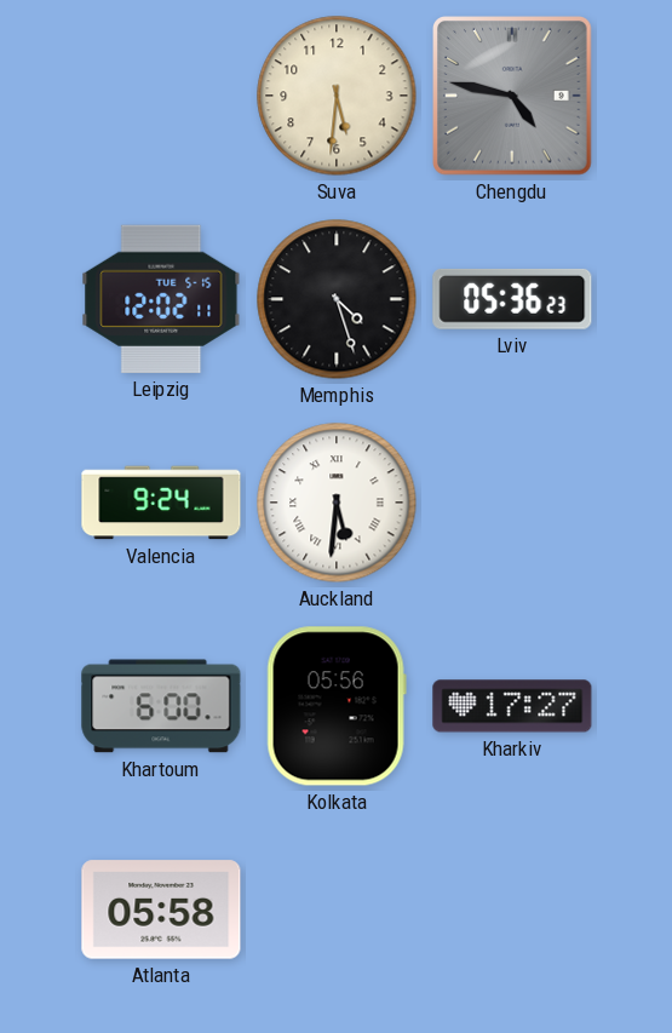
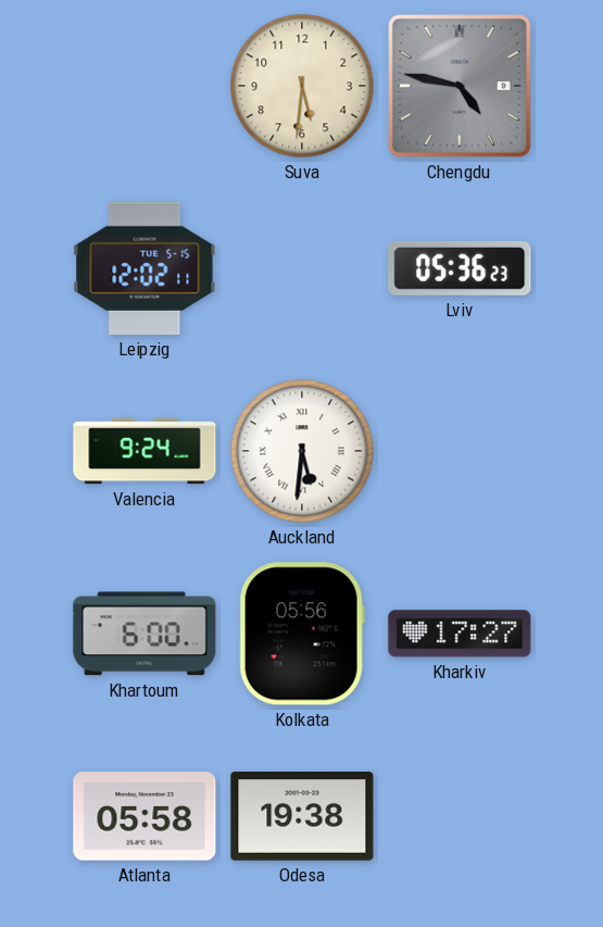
Memphis: 4:27 -> none (337, 299)
Odesa: none -> 19:38 (302, 816)
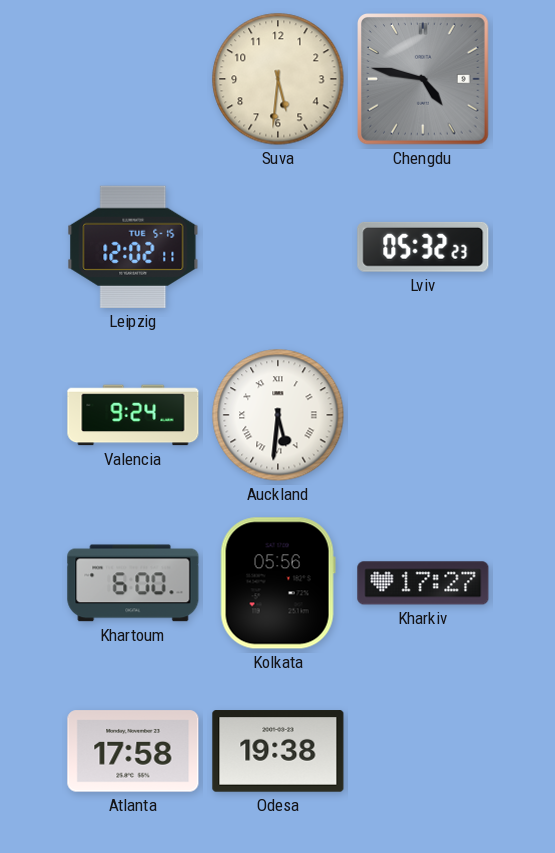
Lviv: 05:36 -> 05:32 (423, 247)
Atlanta: 05:58 -> 17:58 (133, 751)
